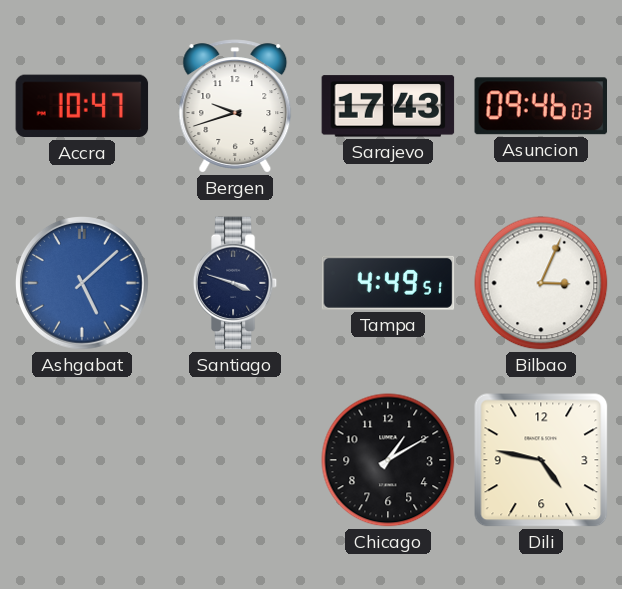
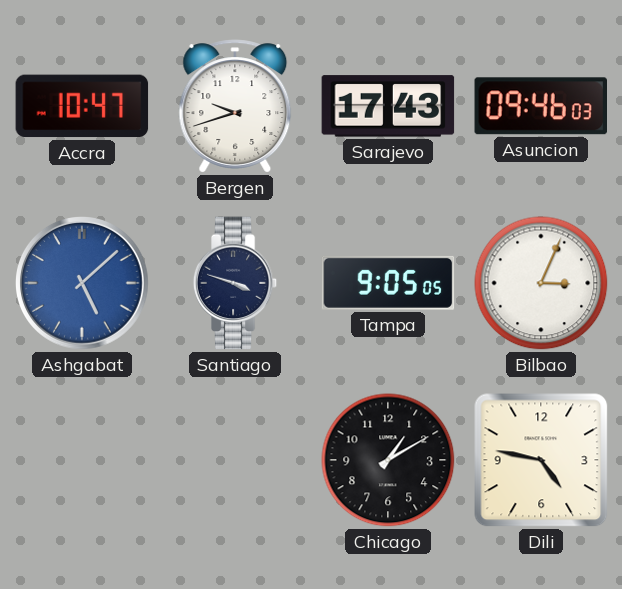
Tampa: 4:49 -> 9:05 (388, 283)
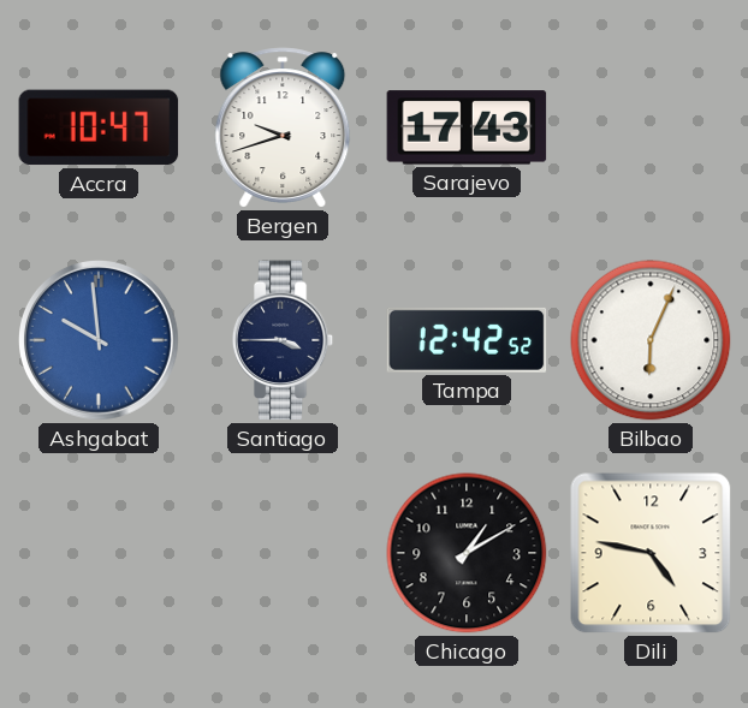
Asuncion: 09:46 -> none (540, 106)
Ashgabat: 5:08 -> 9:59 (100, 341)
Santiago: 3:48 -> 3:45 (283, 340)
Tampa: 9:05 -> 12:42 (467, 340)
Bilbao: 3:04 -> 6:04 (651, 340)
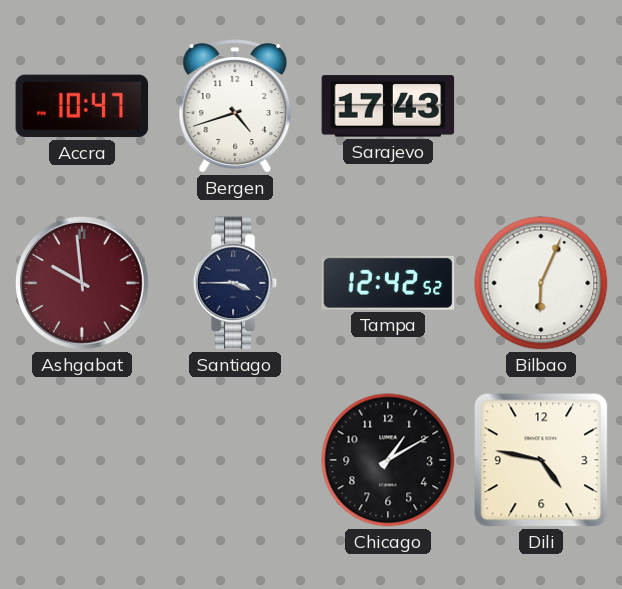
Bergen: 9:42 -> 4:42 (235, 106)
Ashgabat dial: blue -> burgundy (83, 284)
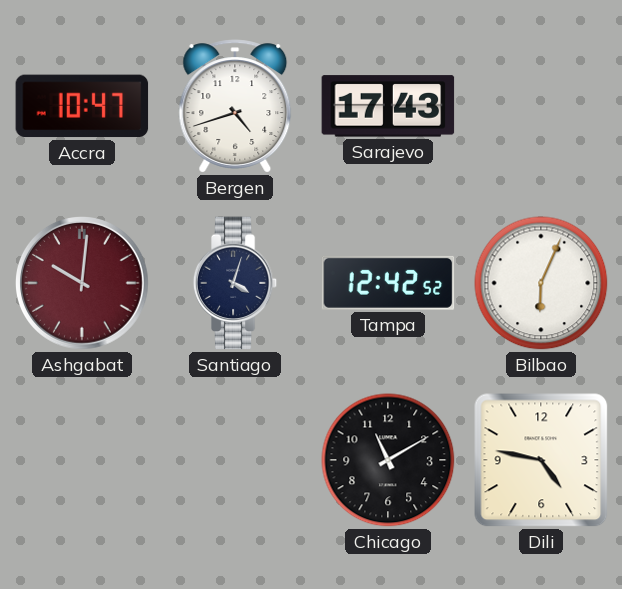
Ashgabat: 9:59 -> 10:01 (83, 284)
Santiago: 3:45 -> 4:03 (235, 283)
Chicago: 1:10 -> 11:10 (388, 460)
